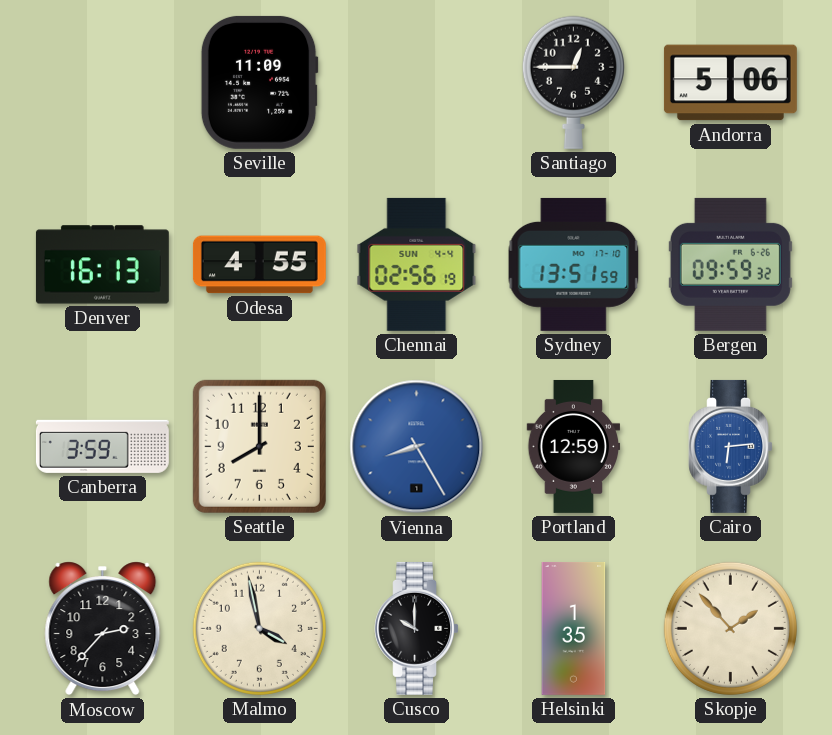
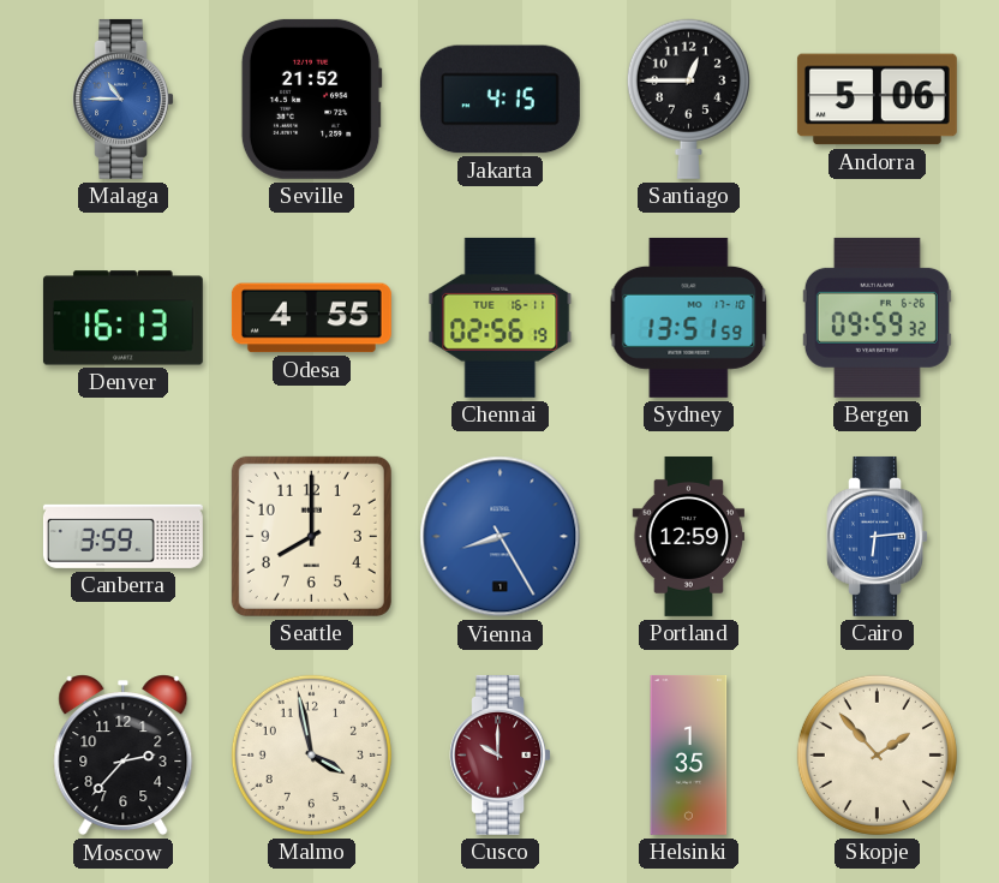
Malaga: none -> 10:45 (122, 99)
Seville: 11:09 -> 21:52 (311, 99)
Jakarta: none -> 4:15 (499, 100)
Chennai date: SUN 4-4 -> TUE 16-11 (501, 317)
Cusco dial: black -> burgundy (499, 754)
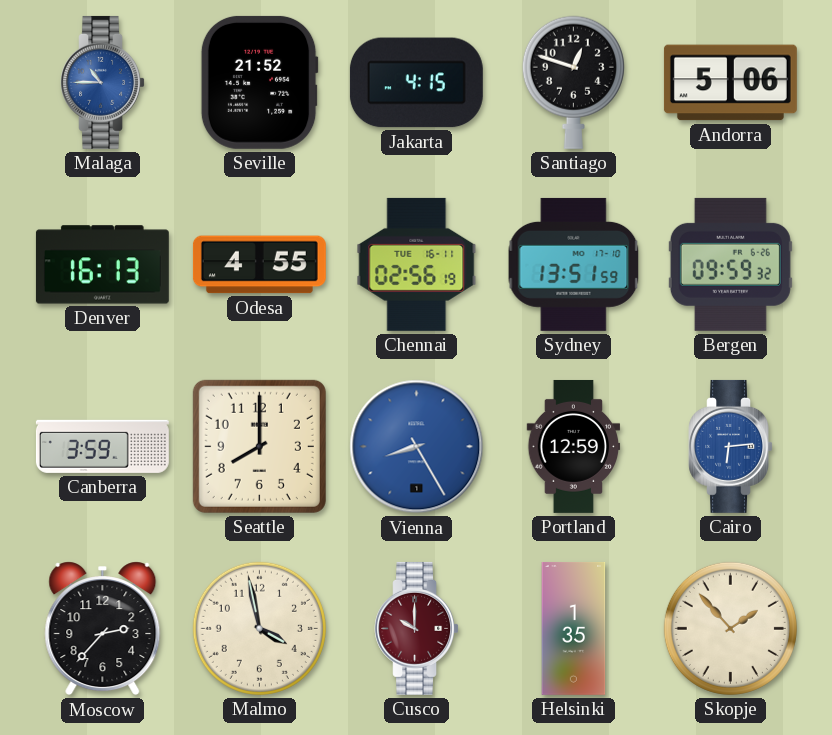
Santiago: 12:45 -> 12:48 (573, 82)
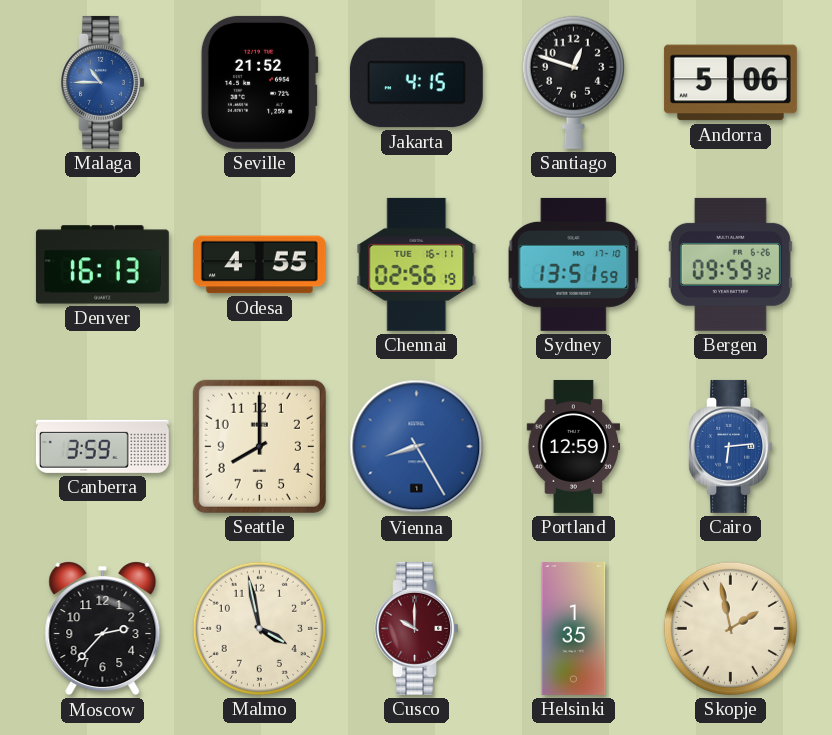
Skopje: 1:53 -> 1:58 (730, 628)
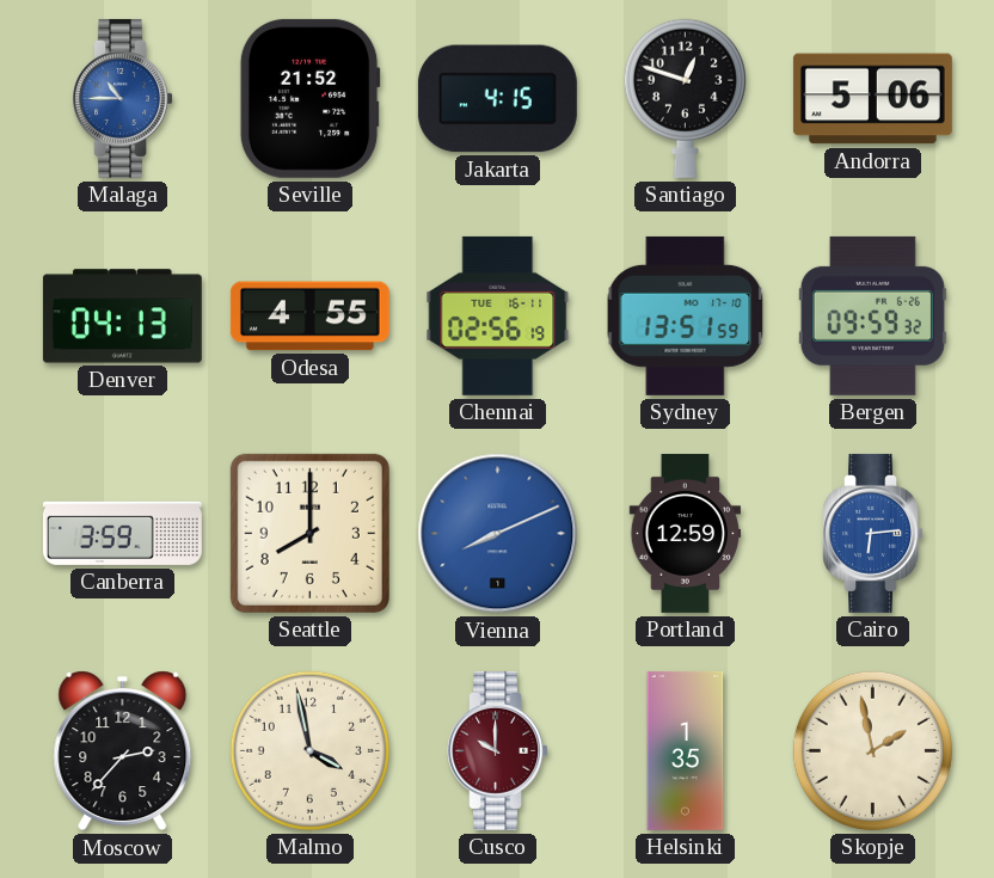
Denver: 16:13 -> 04:13 (122, 317)
Vienna: 8:25 -> 8:11 (498, 534)
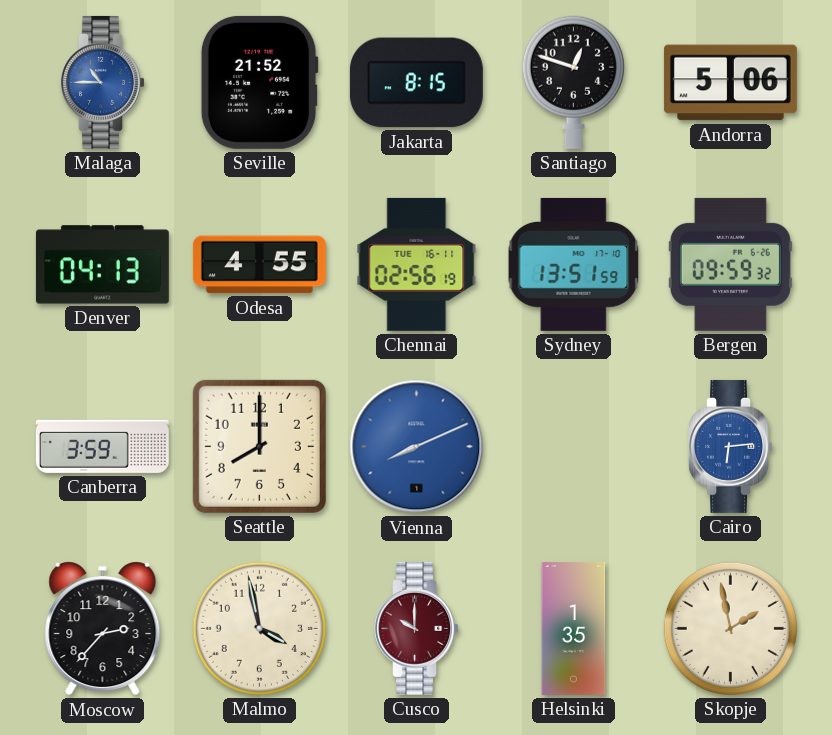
Jakarta: 4:15 -> 8:15 (416, 83)
Portland: 12:59 -> none (686, 533)
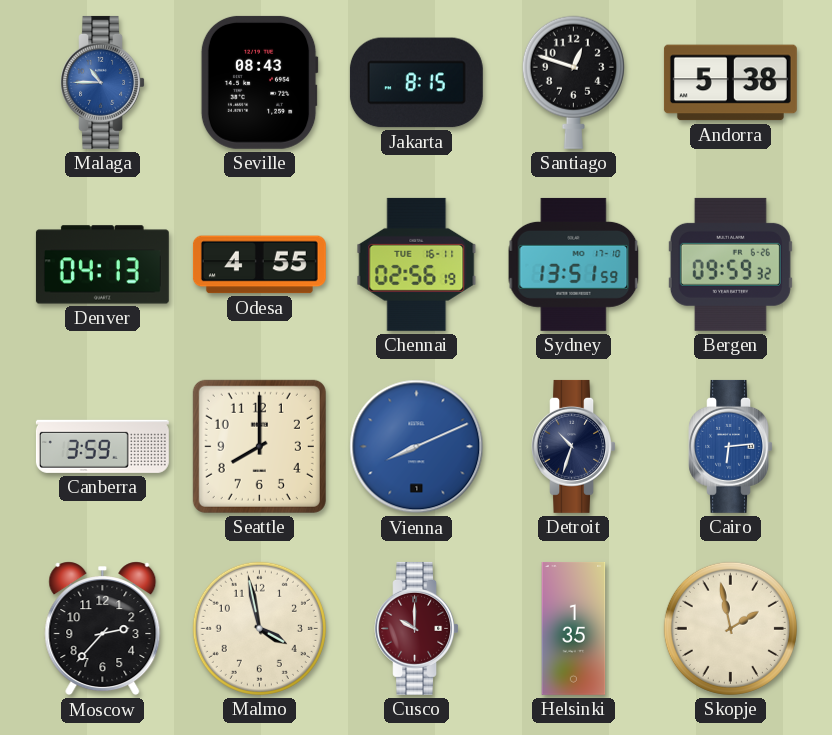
Seville: 21:52 -> 08:43 (259, 82)
Andorra: 5:06 -> 5:38 (730, 83)
Detroit: none -> 10:33 (573, 446)
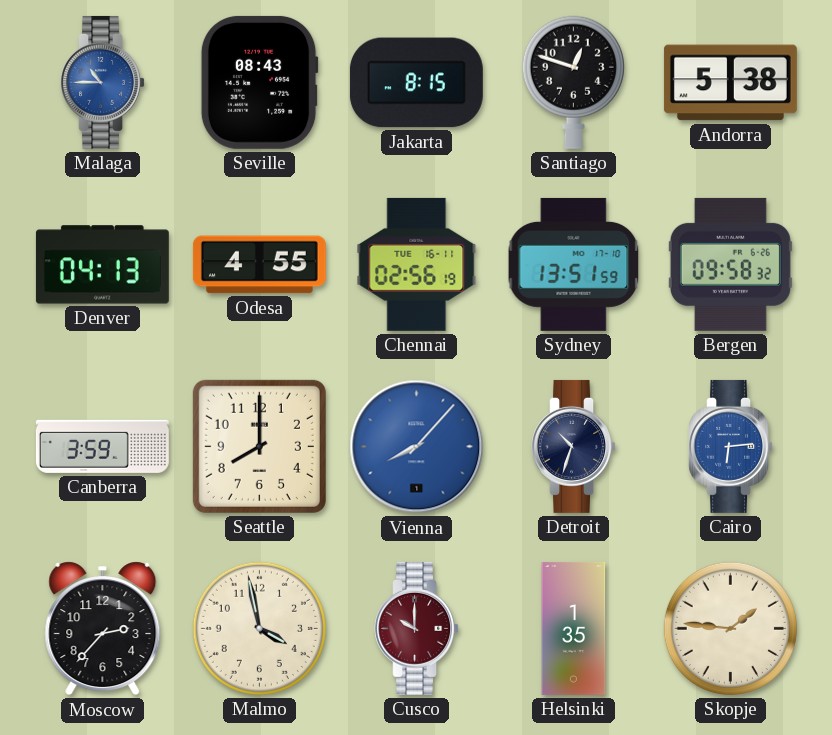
Bergen: 09:59 -> 09:58 (730, 264)
Vienna: 8:11 -> 8:07 (417, 447)
Skopje: 1:58 -> 1:46 (730, 628)
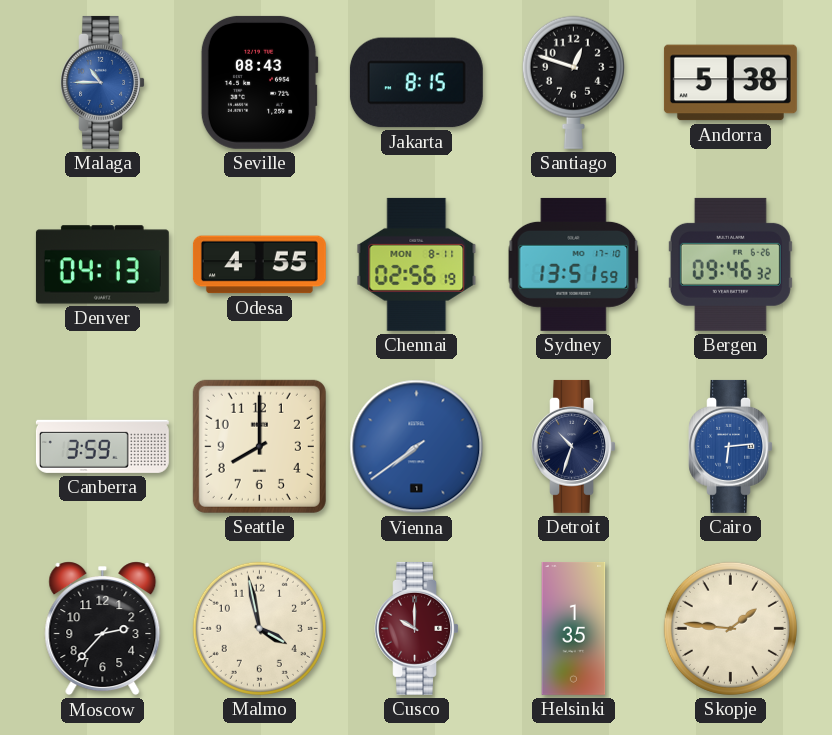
Chennai date: TUE 16-11 -> MON 8-11 (417, 264)
Bergen: 09:58 -> 09:46 (730, 264)
Vienna: 8:07 -> 7:39 (417, 447)
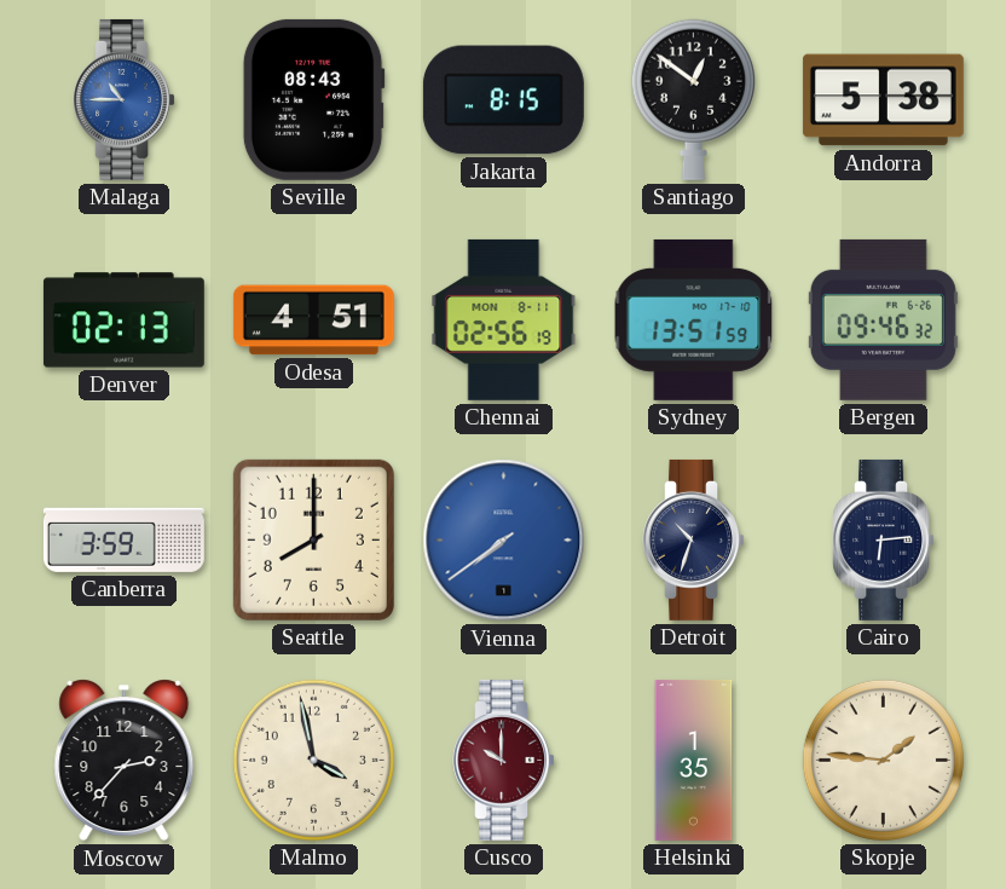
Santiago: 12:48 -> 12:51 (693, 99)
Denver: 04:13 -> 02:13 (123, 321)
Odesa: 4:55 -> 4:51 (313, 321)
Cairo dial: blue -> navy (883, 539)
